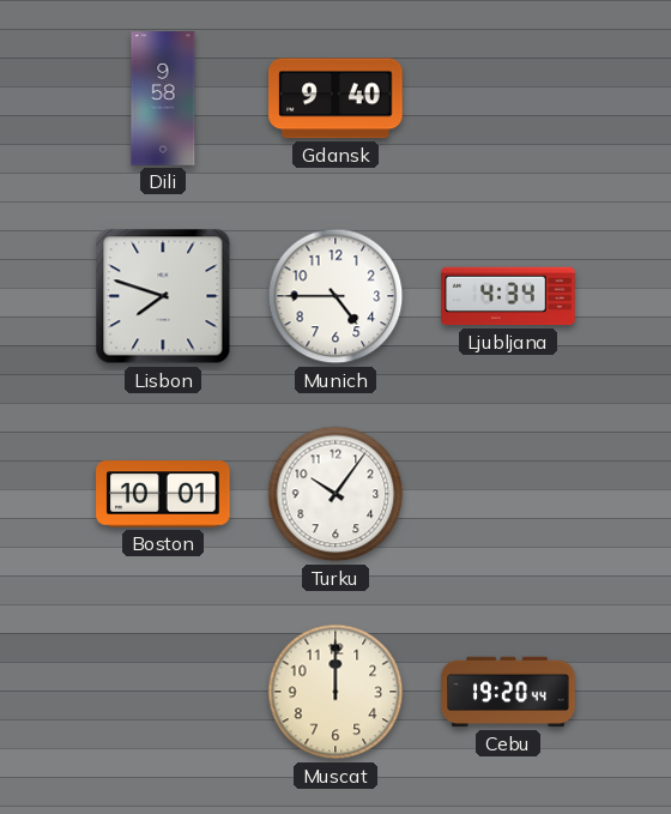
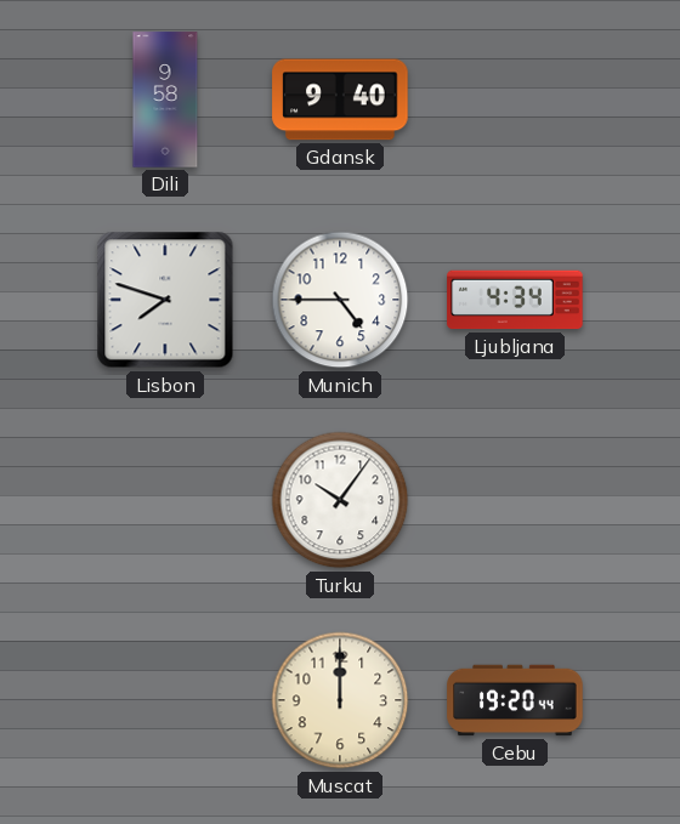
Boston: 10:01 -> none (163, 494)
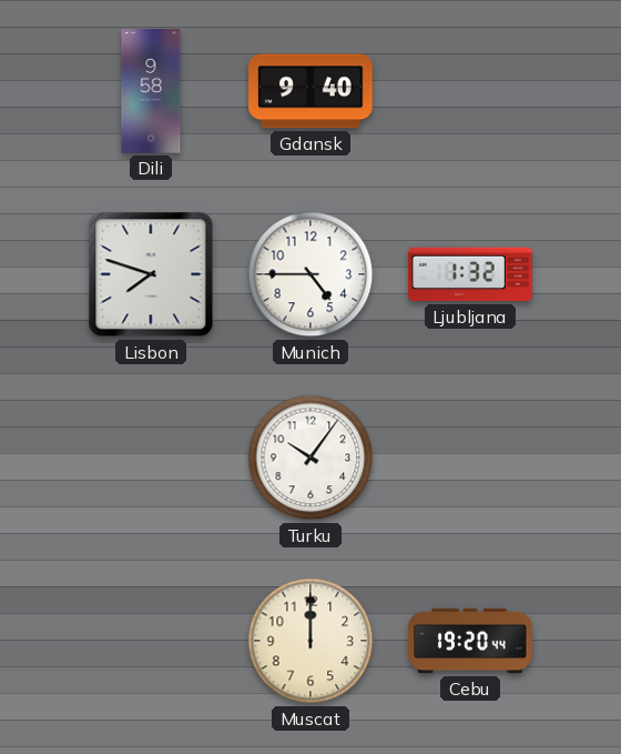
Ljubljana: 4:34 -> 1:32 (470, 274)
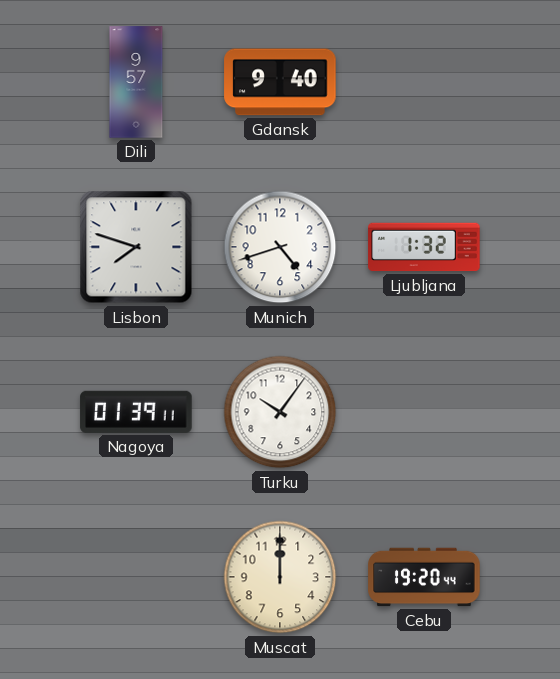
Dili: 9:58 -> 9:57 (136, 82)
Munich: 4:45 -> 4:42 (280, 247)
Nagoya: none -> 01:39 (136, 412)
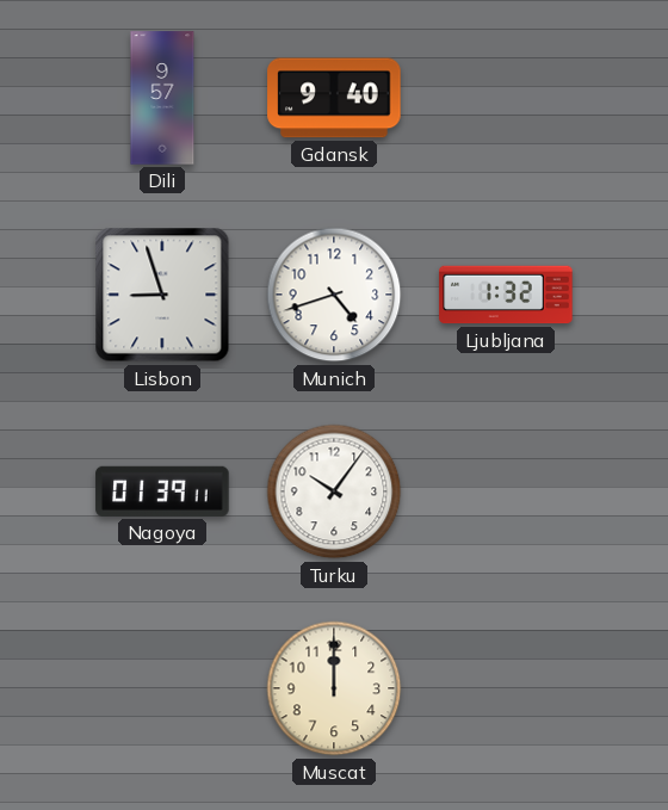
Lisbon: 7:48 -> 8:57 (162, 295)
Cebu: 19:20 -> none (424, 577)
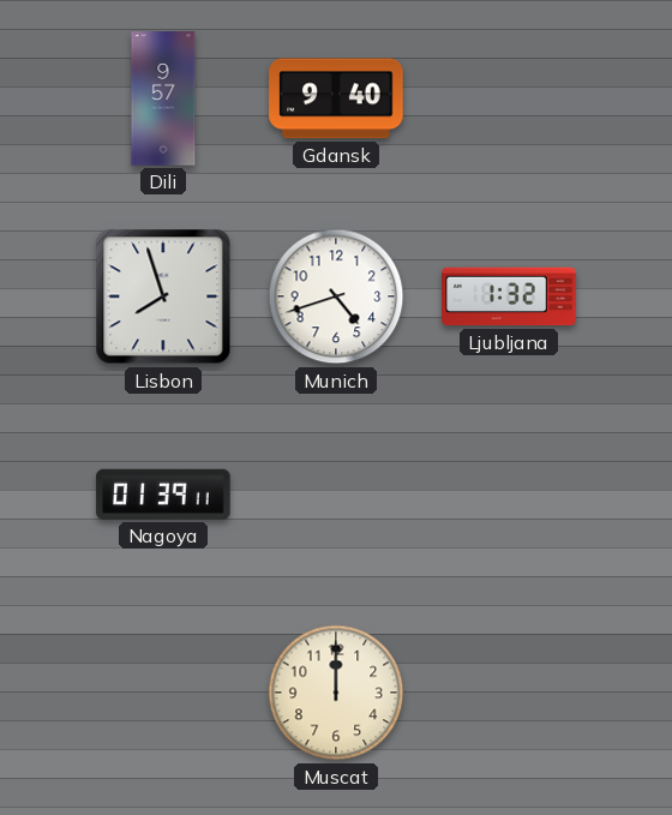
Lisbon: 8:57 -> 7:57 (163, 296)
Turku: 10:06 -> none (334, 491)
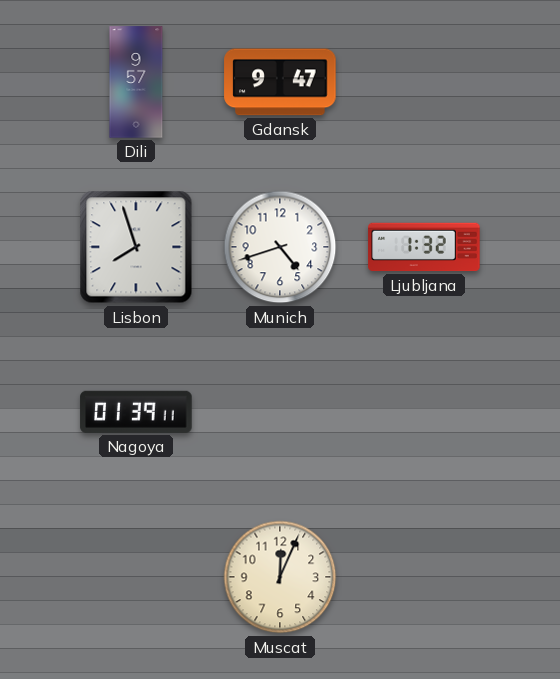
Gdansk: 9:40 -> 9:47 (280, 82)
Muscat: 12:00 -> 12:04 (280, 577)
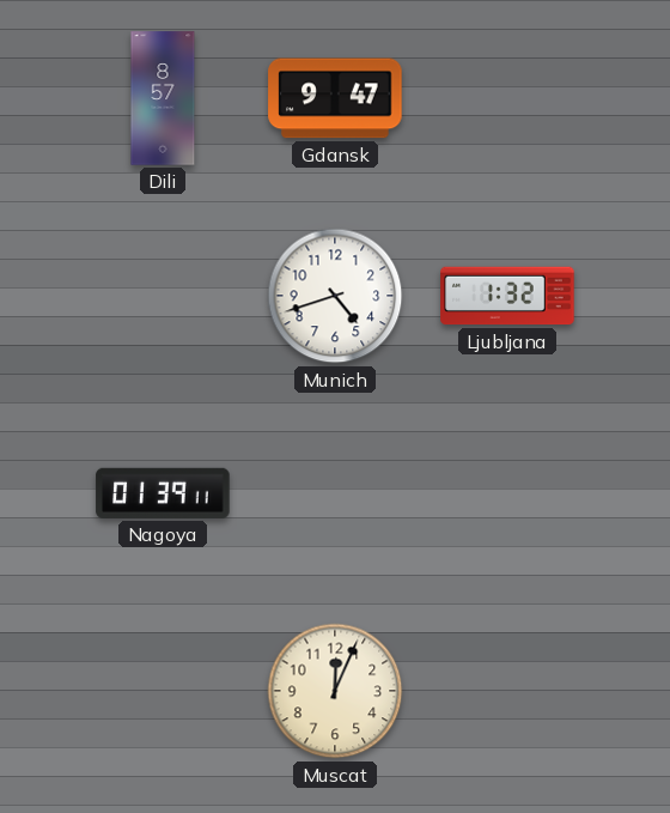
Dili: 9:57 -> 8:57 (163, 98)
Lisbon: 7:57 -> none (136, 247)
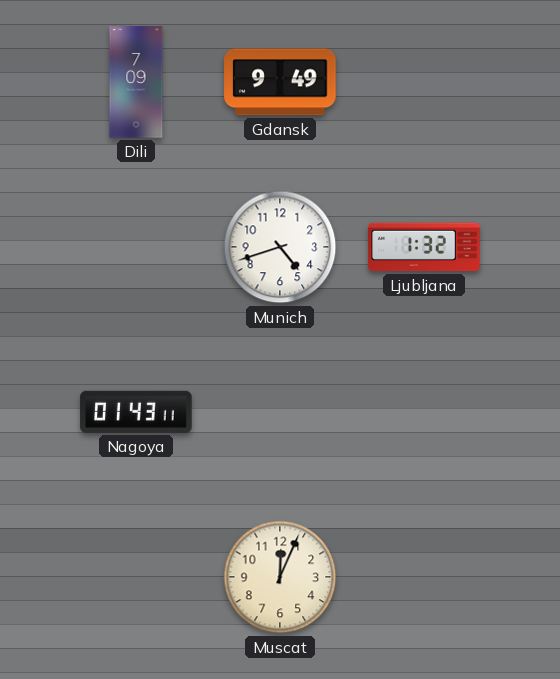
Dili: 8:57 -> 7:09 (136, 82)
Gdansk: 9:47 -> 9:49 (280, 82)
Nagoya: 01:39 -> 01:43 (136, 412)
